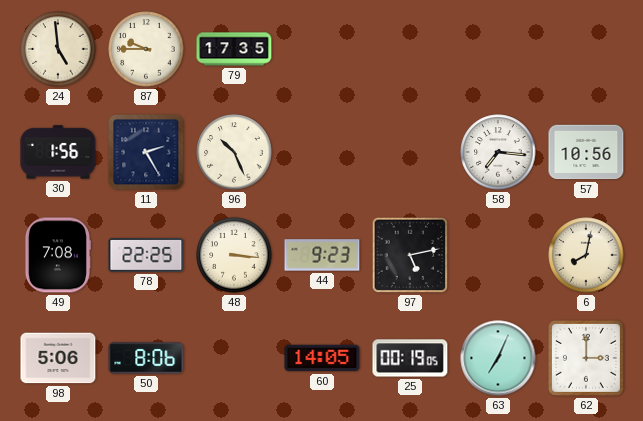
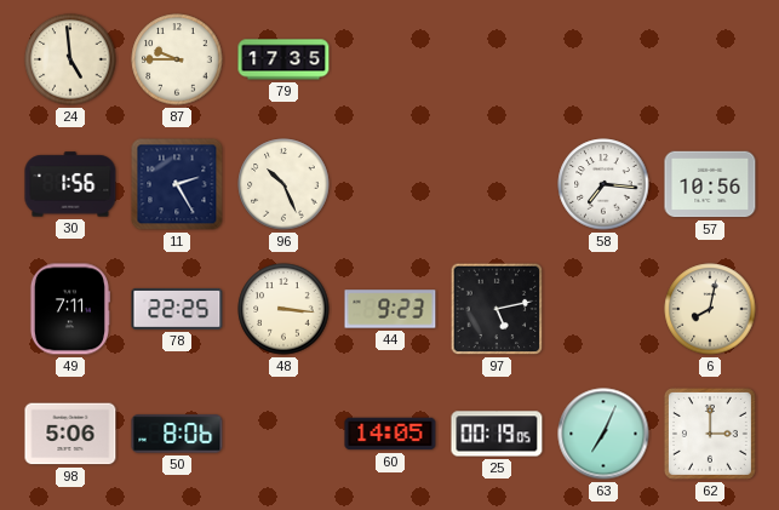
49: 7:08 -> 7:11 (69, 309)
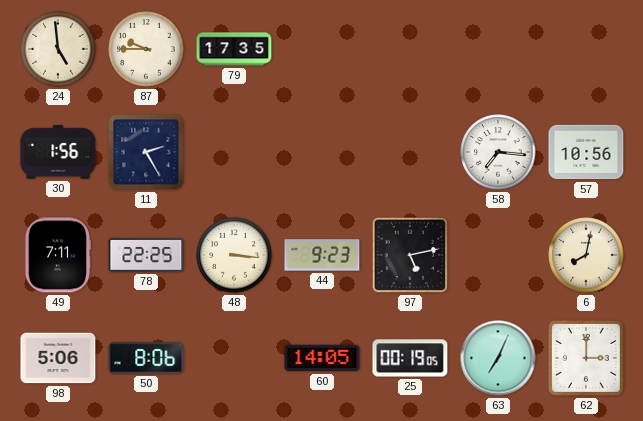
96: 10:26 -> none (283, 184)
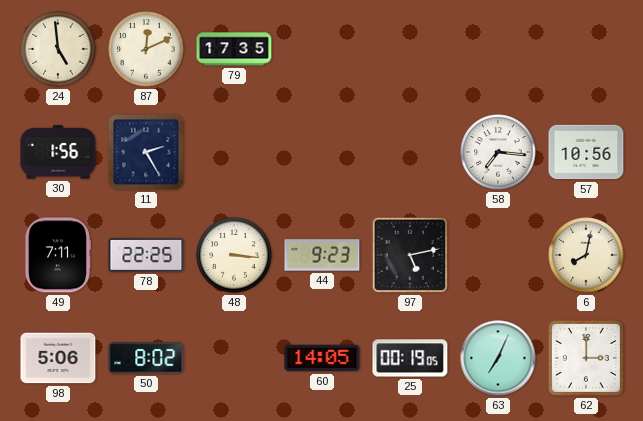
87: 9:45 -> 12:11 (146, 49)
50: 8:06 -> 8:02 (146, 358)
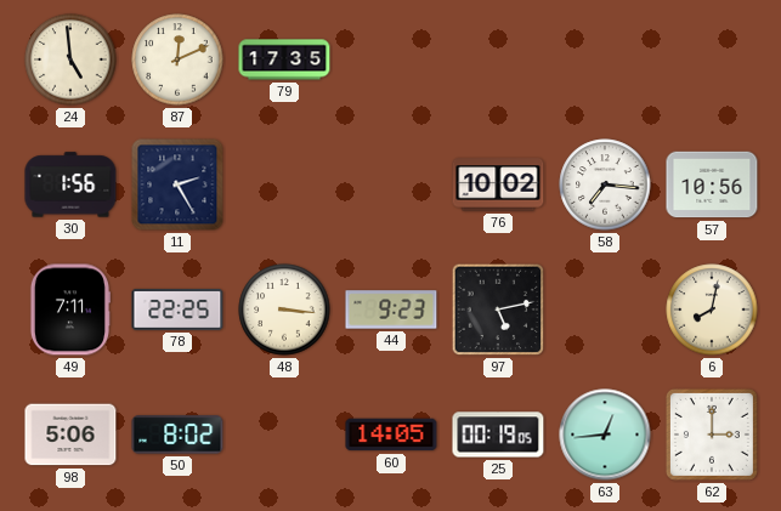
76: none -> 10:02 (498, 184)
63: 7:04 -> 12:44 (605, 435)
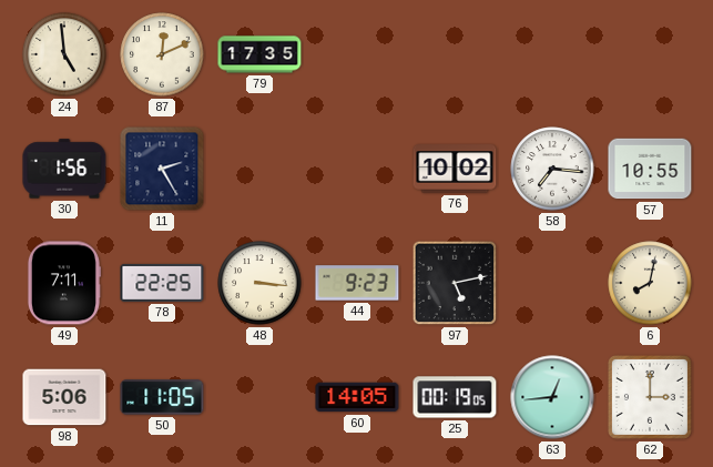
57: 10:56 -> 10:55 (650, 169)
50: 8:02 -> 11:05 (162, 397)
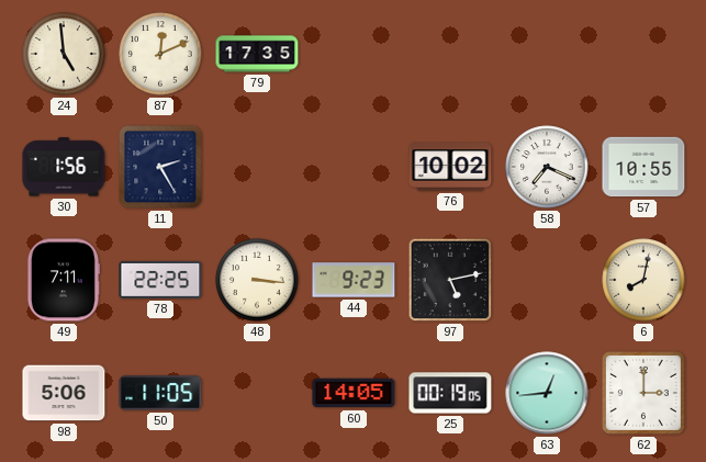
58: 7:16 -> 7:19 (547, 167)
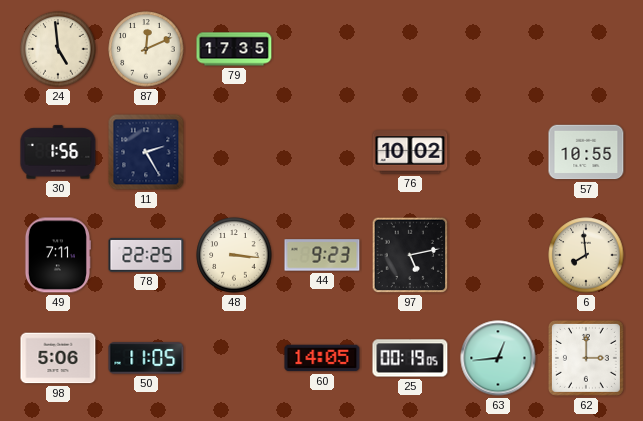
58: 7:19 -> none (547, 167)
6: 8:02 -> 7:59 (586, 255)
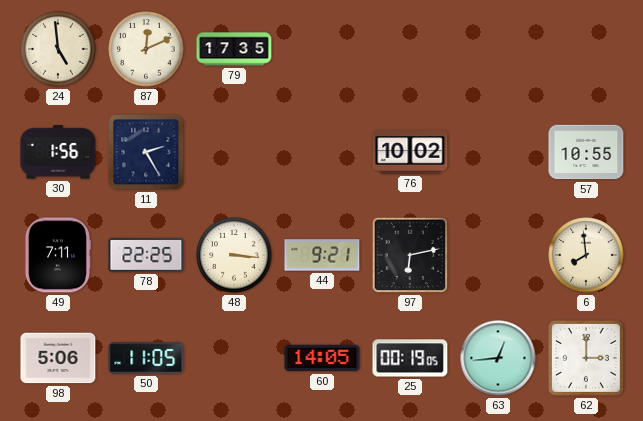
44: 9:23 -> 9:21 (322, 255)
97: 5:13 -> 6:13 (410, 255)
